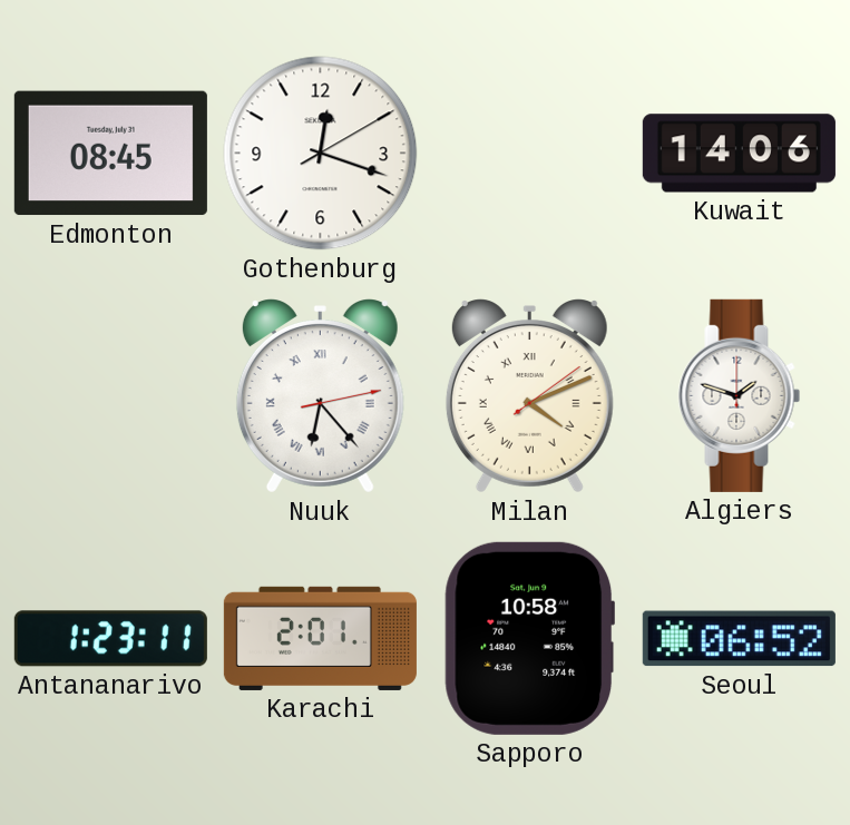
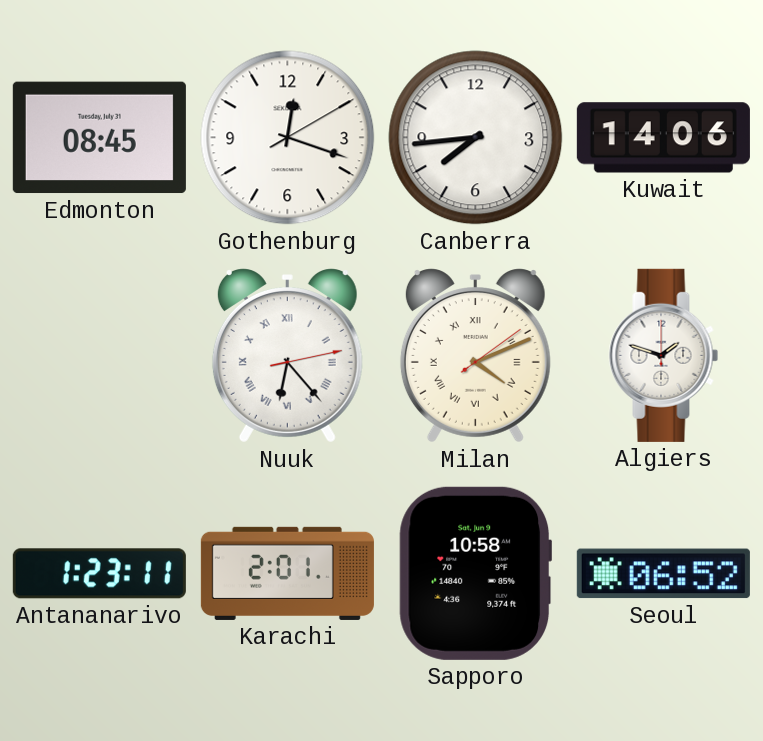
Canberra: none -> 7:44 (476, 138)
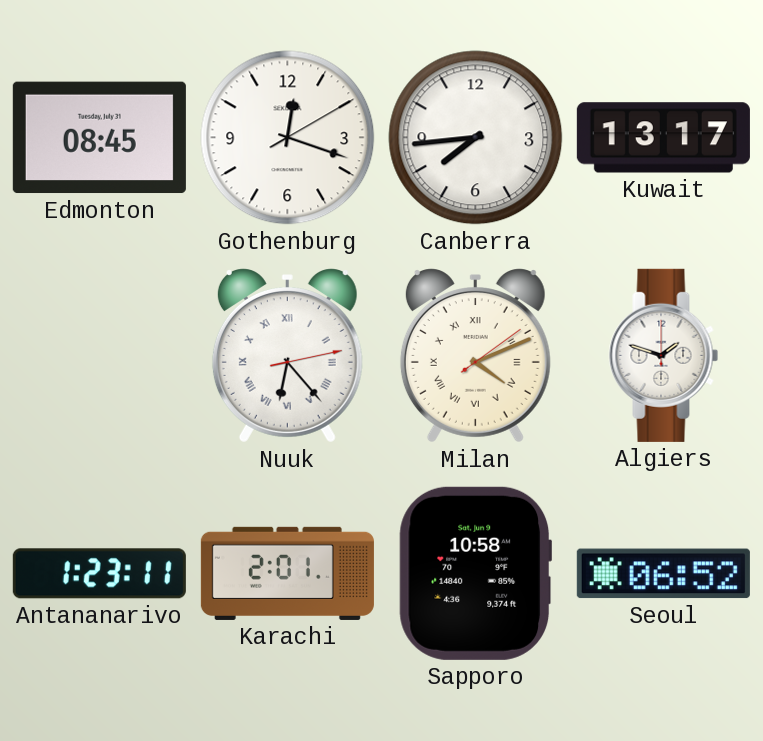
Kuwait: 14:06 -> 13:17 (663, 138)
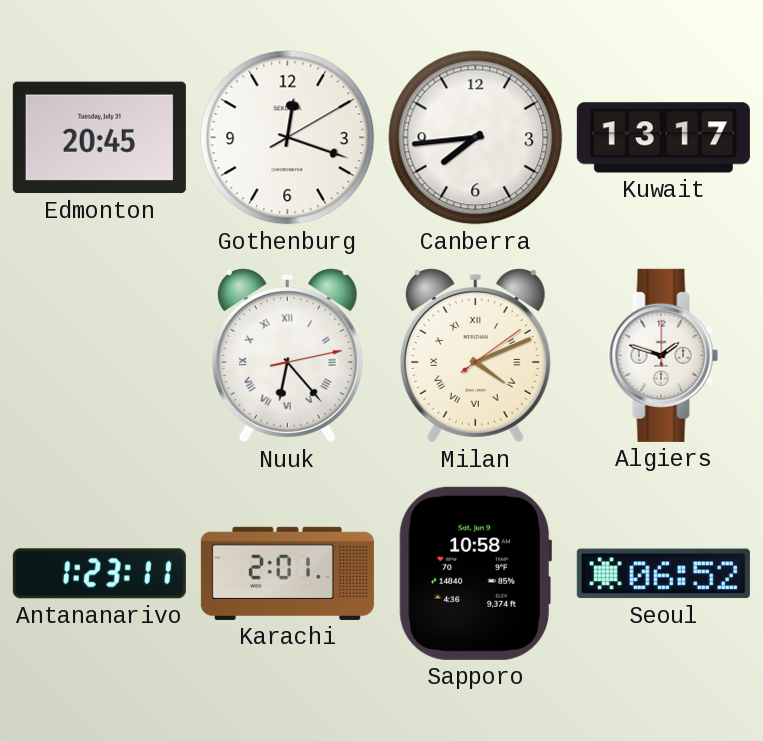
Edmonton: 08:45 -> 20:45 (99, 138)
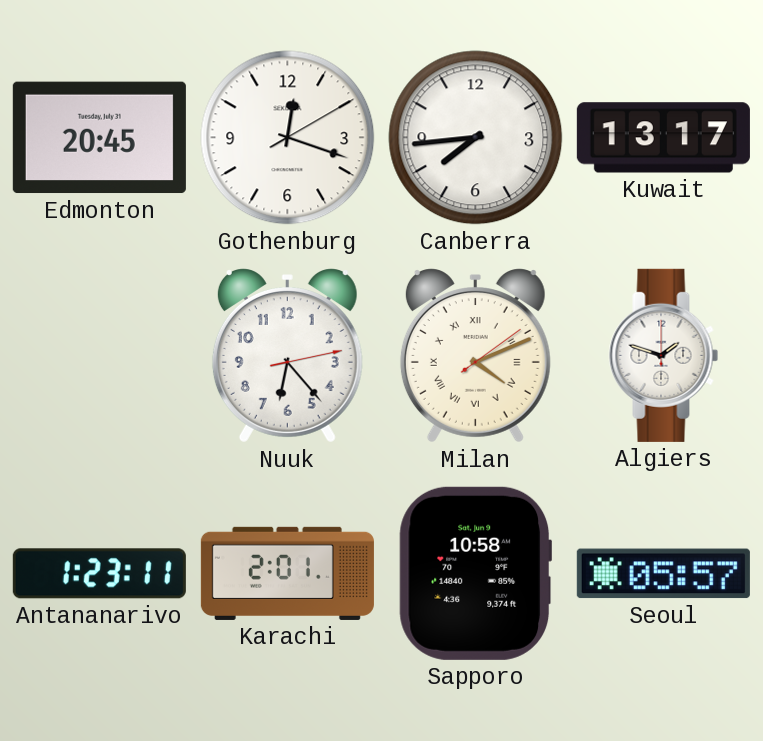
Nuuk numerals: Roman -> Arabic (287, 356)
Seoul: 06:52 -> 05:57 (663, 574)
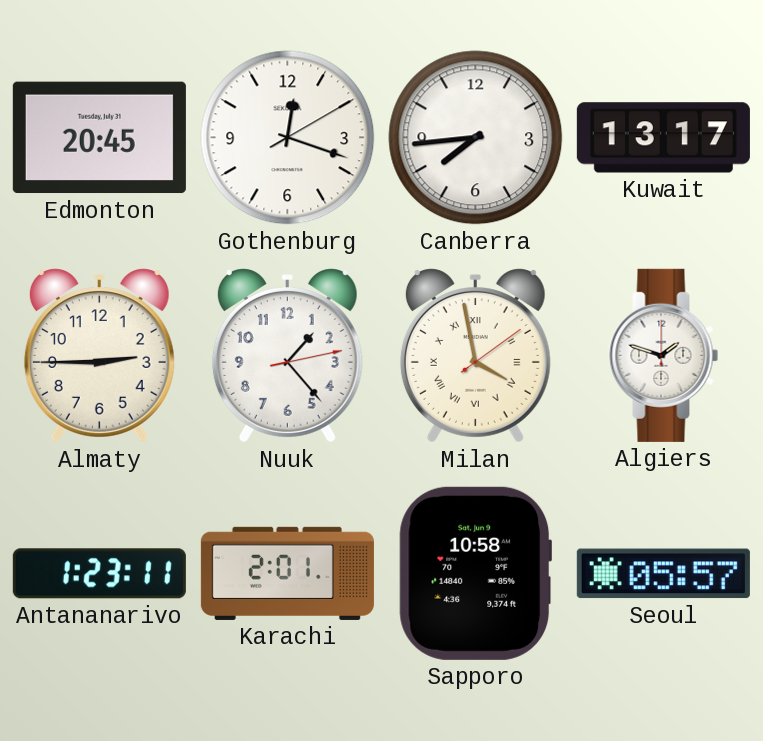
Almaty: none -> 2:45 (99, 356)
Nuuk: 6:23 -> 1:23 (287, 356)
Milan: 4:11 -> 3:58 (475, 356)
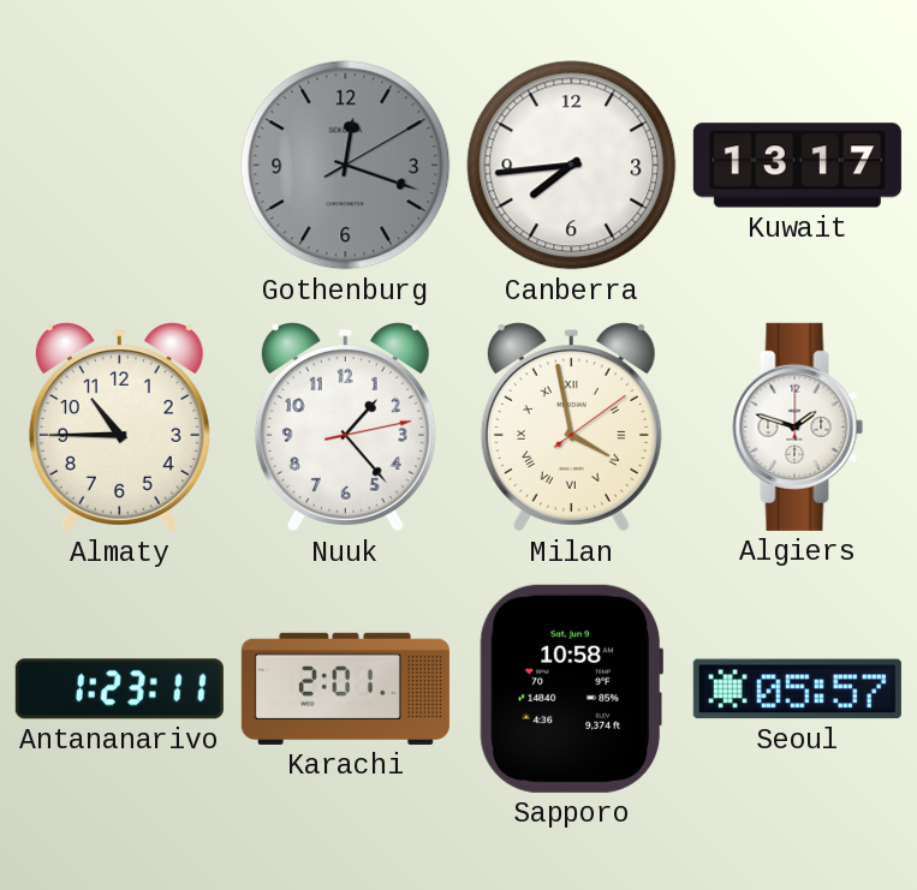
Edmonton: 20:45 -> none (99, 138)
Gothenburg dial: white -> grey (346, 166)
Almaty: 2:45 -> 10:45 (119, 428)
